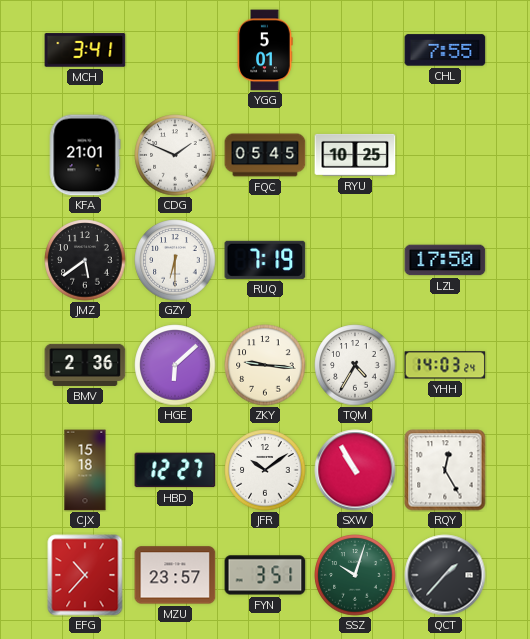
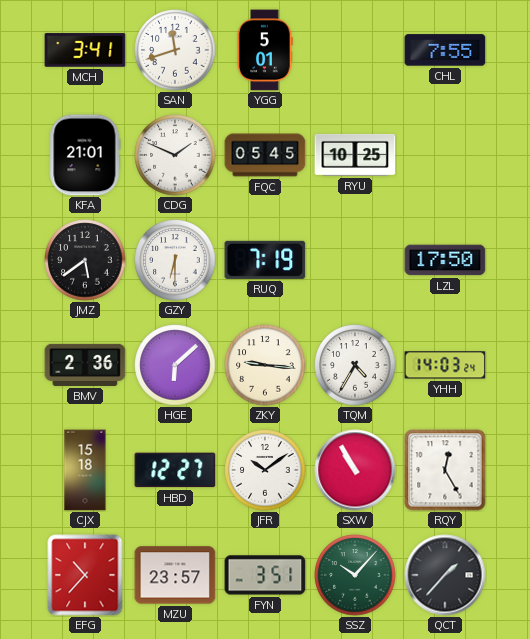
SAN: none -> 11:42 (175, 50)
SSZ: 10:03 -> 10:07 (355, 575)
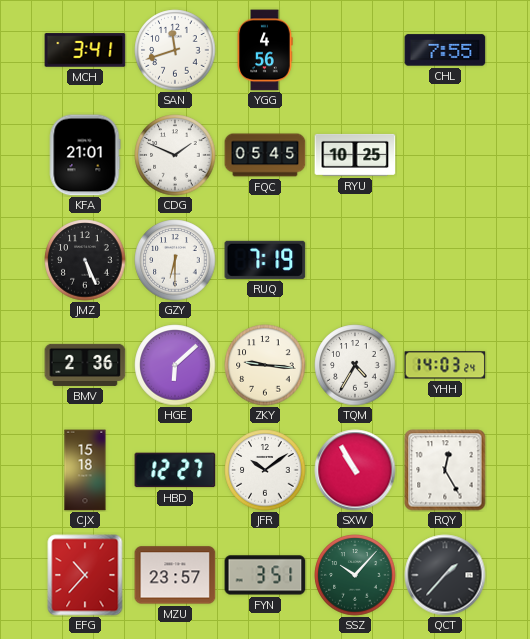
YGG: 5:01 -> 4:56 (265, 50)
JMZ: 5:39 -> 5:26 (85, 260)
LZL: 17:50 -> none (445, 260)
